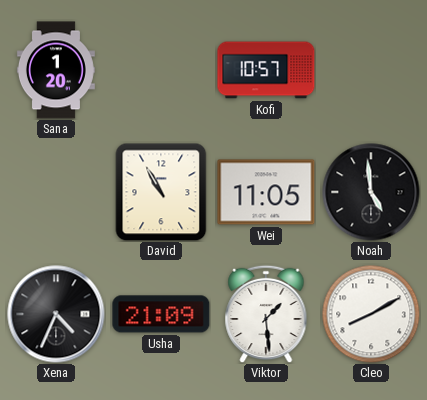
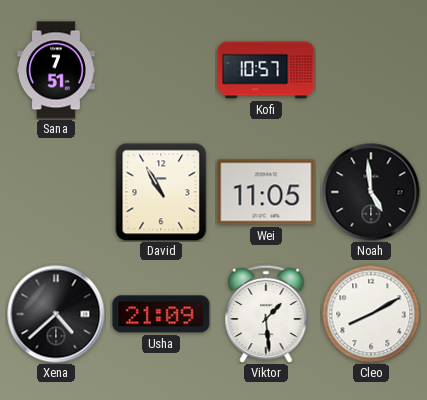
Sana: 1:20 -> 7:51 (56, 70)
Xena: 4:34 -> 4:38 (56, 314)
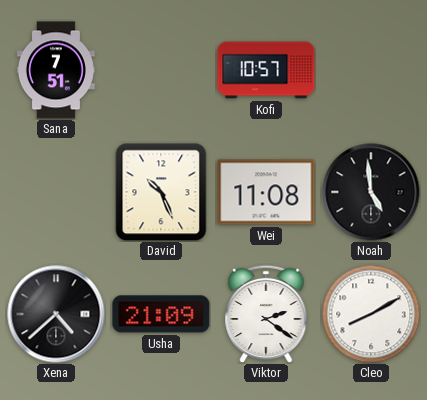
David: 10:55 -> 10:26 (161, 192)
Wei: 11:05 -> 11:08 (266, 192)
Viktor: 1:29 -> 2:21 (266, 314)
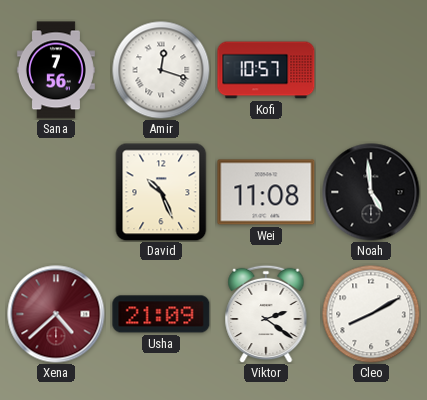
Sana: 7:51 -> 7:56 (56, 70)
Amir: none -> 12:18 (161, 70)
Xena dial: black -> burgundy (56, 314)
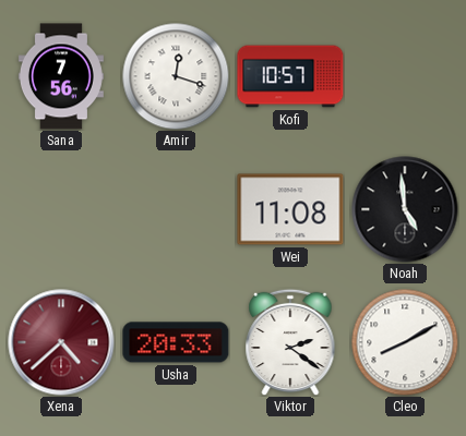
David: 10:26 -> none (161, 192)
Usha: 21:09 -> 20:33 (176, 342)
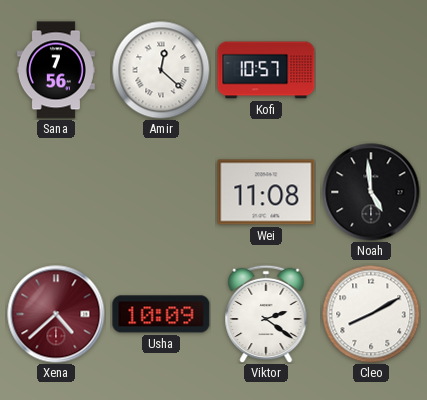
Amir: 12:18 -> 12:22 (161, 70)
Usha: 20:33 -> 10:09 (161, 314)
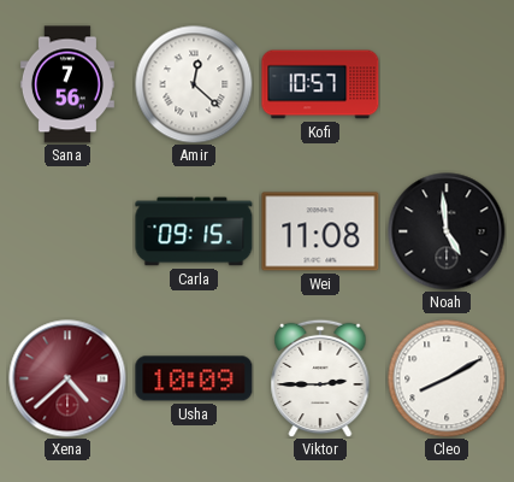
Carla: none -> 09:15 (194, 231)
Viktor: 2:21 -> 2:45 (320, 378)
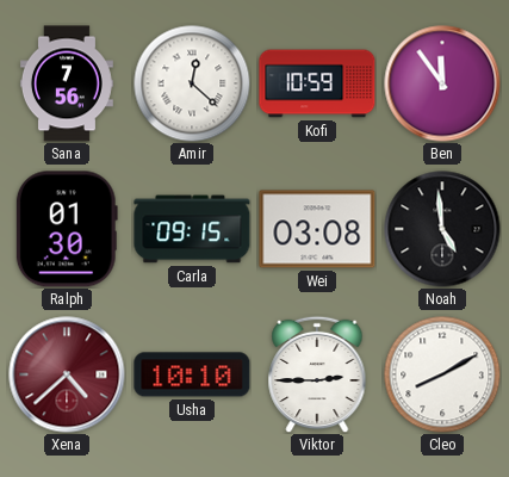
Kofi: 10:57 -> 10:59 (317, 83)
Ben: none -> 11:54 (442, 83)
Ralph: none -> 01:30 (67, 229)
Wei: 11:08 -> 03:08 (317, 229)
Usha: 10:09 -> 10:10 (192, 374)
